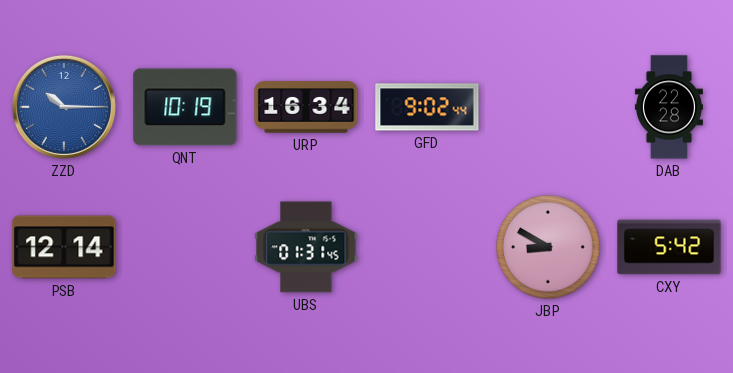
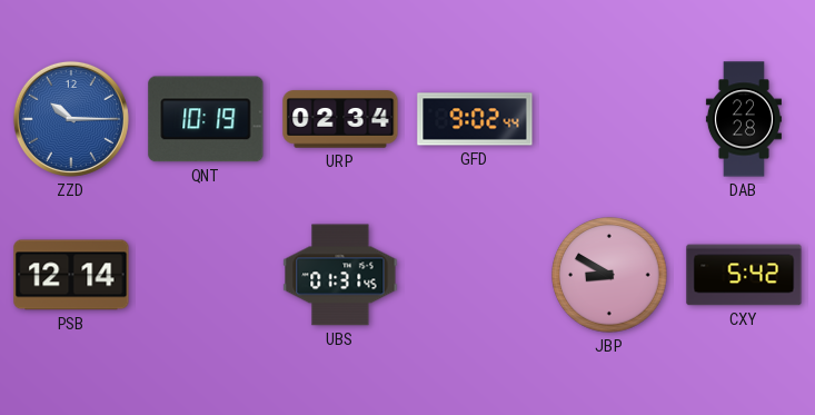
URP: 16:34 -> 02:34 (340, 119)
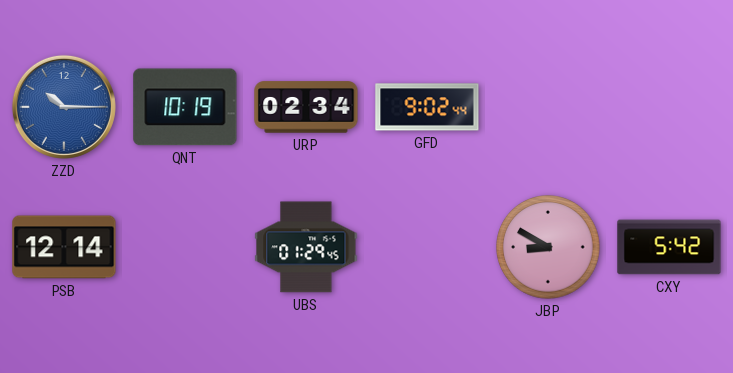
DAB: 22:28 -> none (744, 119)
UBS: 01:31 -> 01:29 (306, 247)
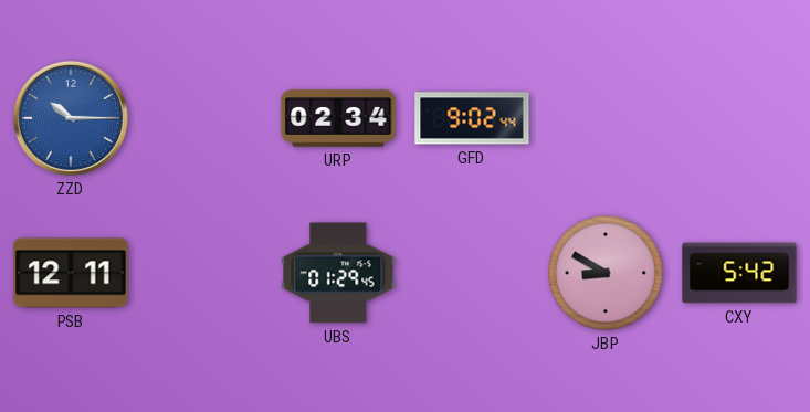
QNT: 10:19 -> none (185, 107)
PSB: 12:14 -> 12:11 (71, 273)
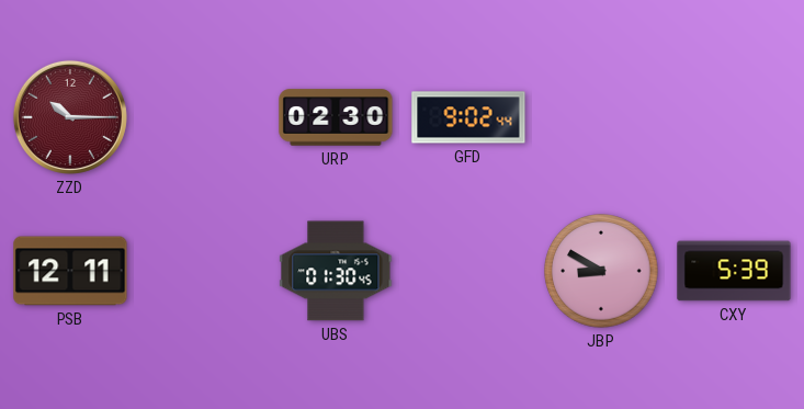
ZZD dial: blue -> burgundy (70, 117)
URP: 02:34 -> 02:30 (336, 117)
UBS: 01:29 -> 01:30 (336, 271)
CXY: 5:42 -> 5:39 (734, 271)
